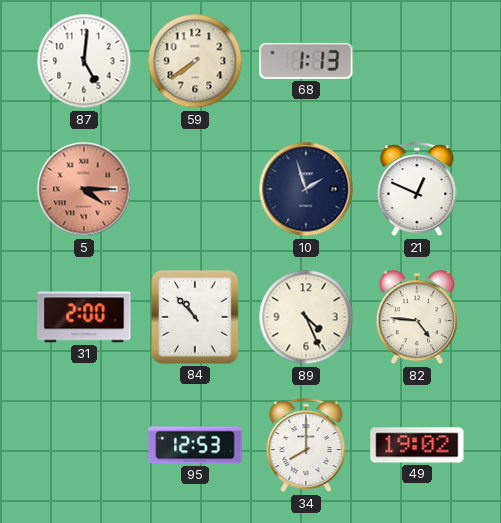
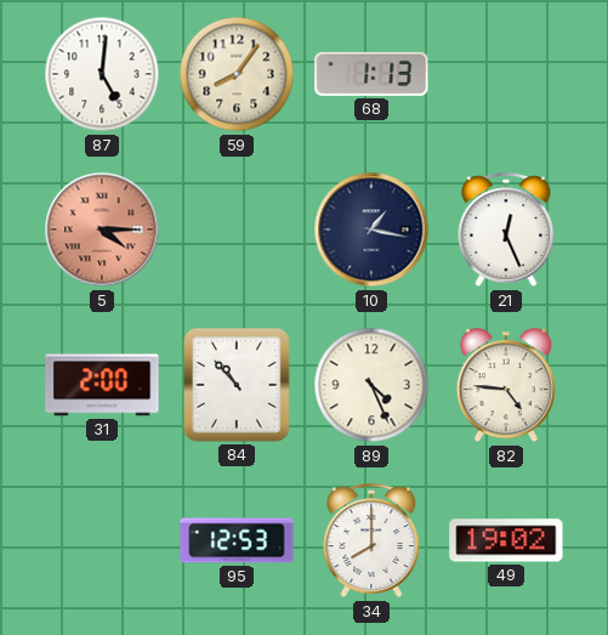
59: 7:39 -> 8:06 (237, 74)
10: 1:57 -> 1:17 (371, 229)
21: 12:49 -> 12:26 (506, 231)
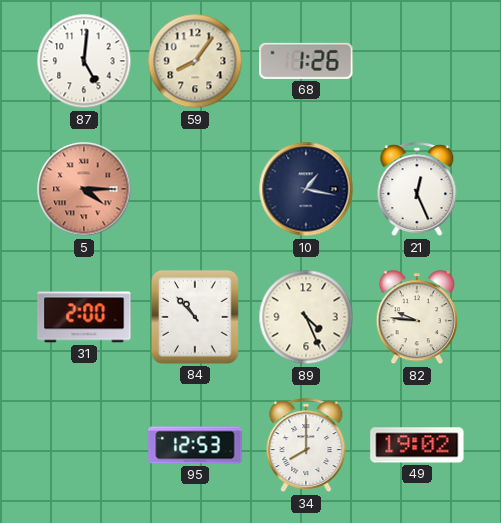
68: 1:13 -> 1:26 (306, 61)
82: 4:46 -> 9:46 (417, 318)
